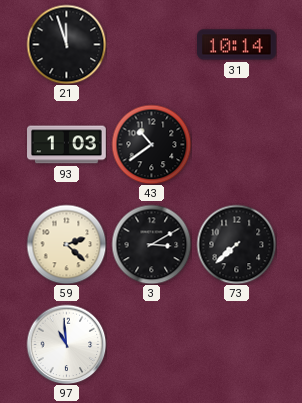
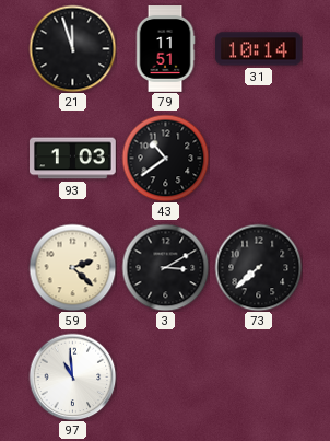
79: none -> 11:51 (165, 49)
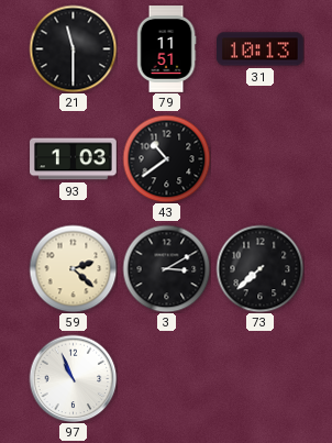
21: 11:57 -> 11:30 (73, 48)
31: 10:14 -> 10:13 (261, 49)
97: 10:59 -> 10:56 (73, 378)
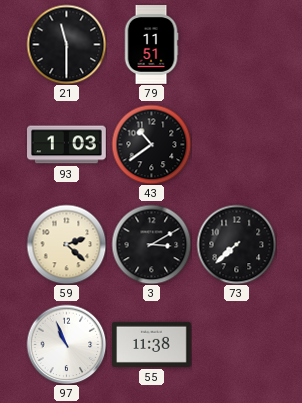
31: 10:13 -> none (261, 49)
55: none -> 11:38 (152, 344)
